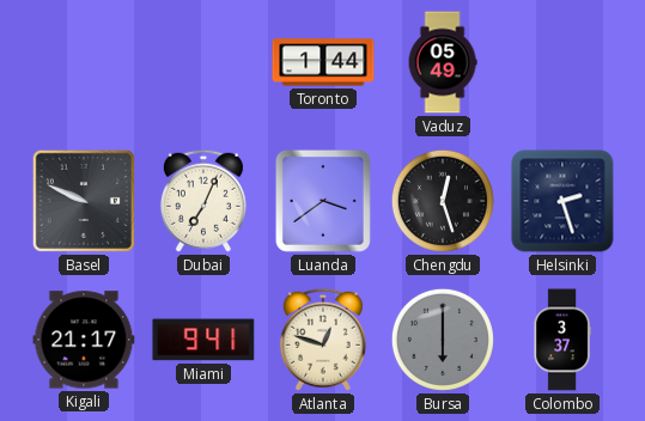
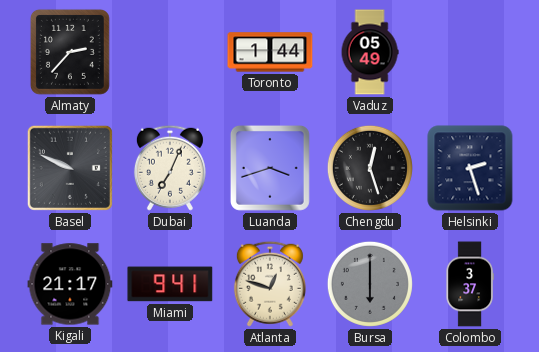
Almaty: none -> 2:37 (70, 52)
Luanda: 3:39 -> 3:42 (270, 168)
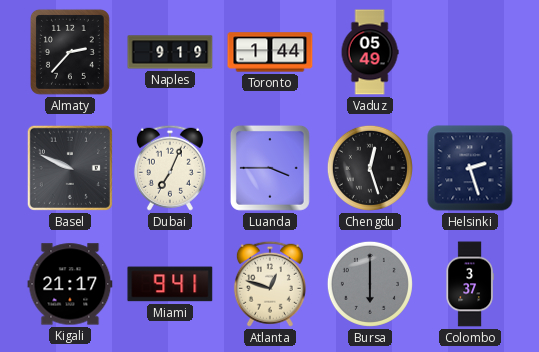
Naples: none -> 9:19 (170, 52)
Luanda: 3:42 -> 3:45 (270, 168)
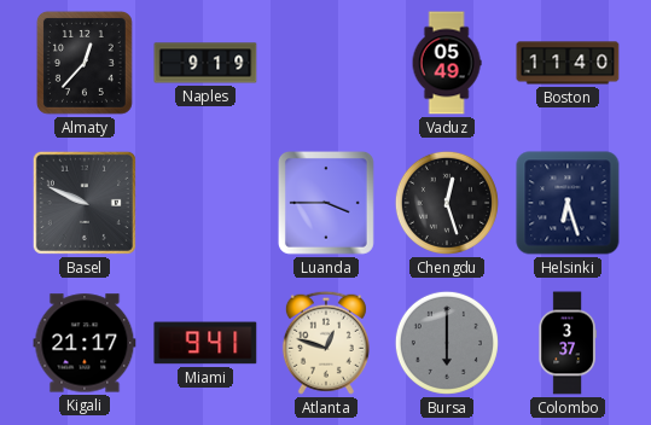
Almaty: 2:37 -> 12:37 (85, 63)
Toronto: 1:44 -> none (270, 52)
Boston: none -> 11:40 (568, 63)
Dubai: 7:04 -> none (170, 168)
Helsinki: 2:27 -> 6:27 (568, 203)
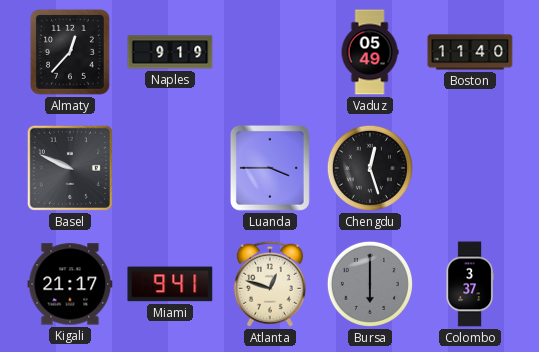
Helsinki: 6:27 -> none (568, 203)
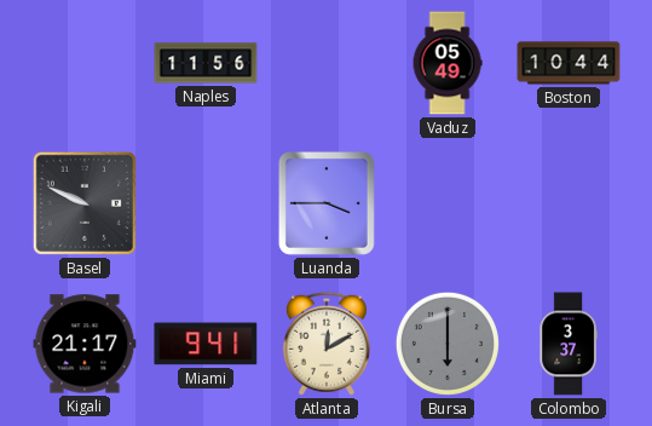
Almaty: 12:37 -> none (70, 52)
Naples: 9:19 -> 11:56 (206, 63)
Boston: 11:40 -> 10:44 (569, 63)
Chengdu: 12:27 -> none (370, 168)
Atlanta: 12:48 -> 12:10 (327, 344)
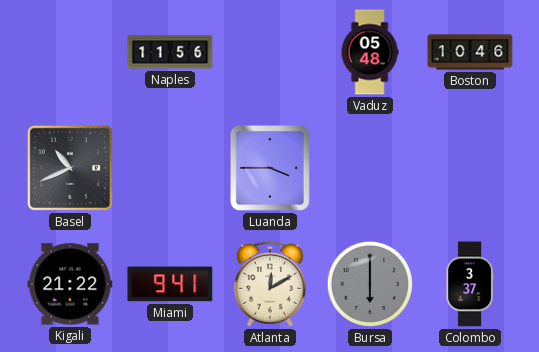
Vaduz: 05:49 -> 05:48 (370, 52)
Boston: 10:44 -> 10:46 (470, 52)
Basel: 9:49 -> 10:41 (70, 168)
Kigali: 21:17 -> 21:22 (70, 284)
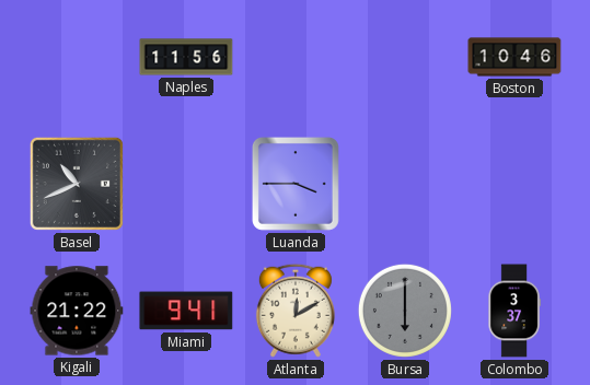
Vaduz: 05:48 -> none (370, 52)
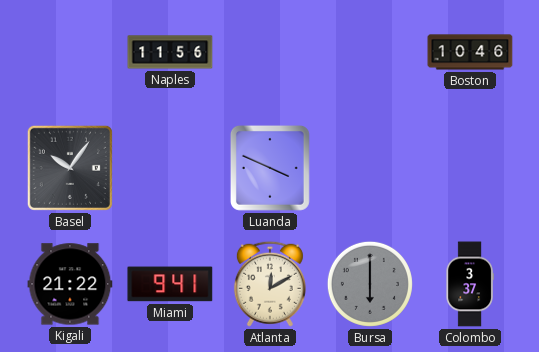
Basel: 10:41 -> 10:06 (70, 168)
Luanda: 3:45 -> 3:49 (270, 168)
